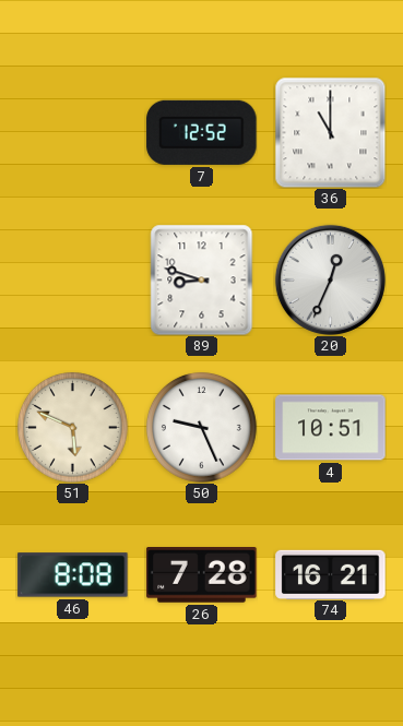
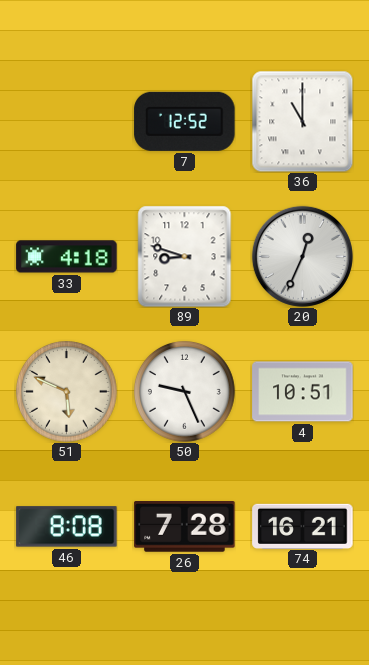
33: none -> 4:18 (67, 257)
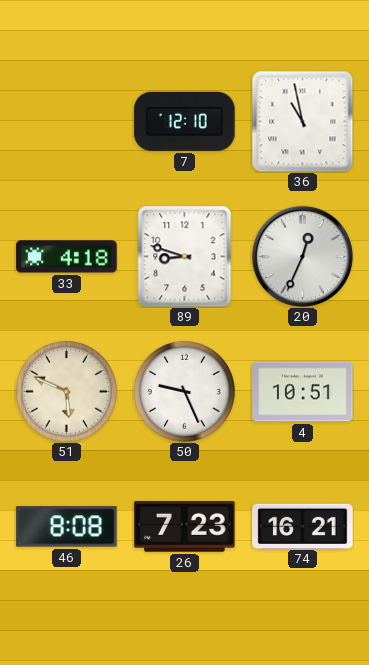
7: 12:52 -> 12:10 (185, 121)
36: 11:00 -> 10:58 (302, 121)
26: 7:28 -> 7:23 (185, 527)
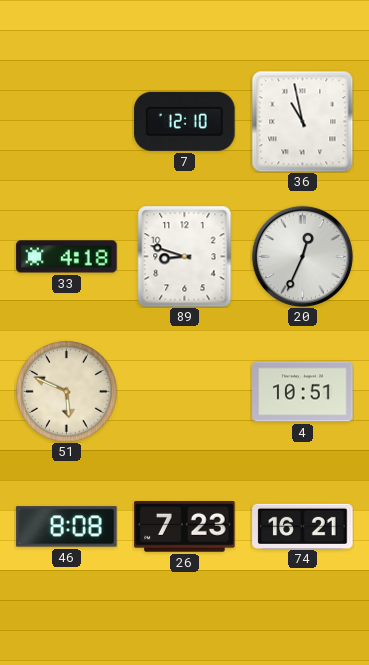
50: 9:26 -> none (184, 391)
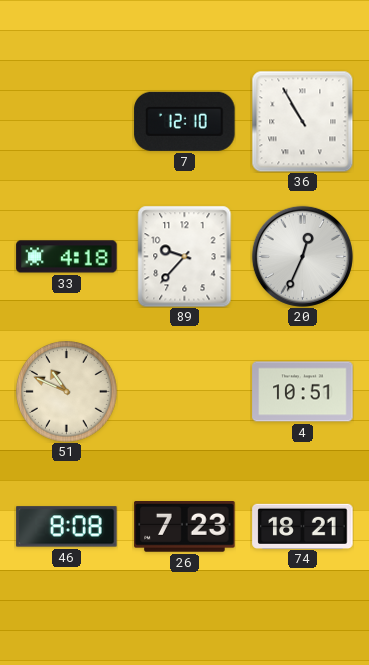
36: 10:58 -> 10:55 (302, 121)
89: 8:48 -> 9:37 (185, 256)
51: 5:49 -> 10:49 (66, 391)
74: 16:21 -> 18:21 (303, 526)
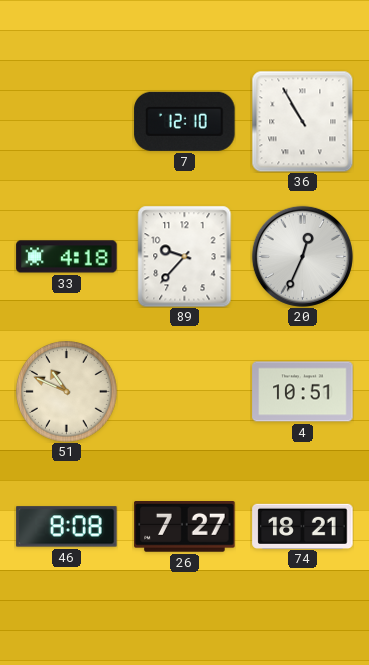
26: 7:23 -> 7:27 (185, 527)
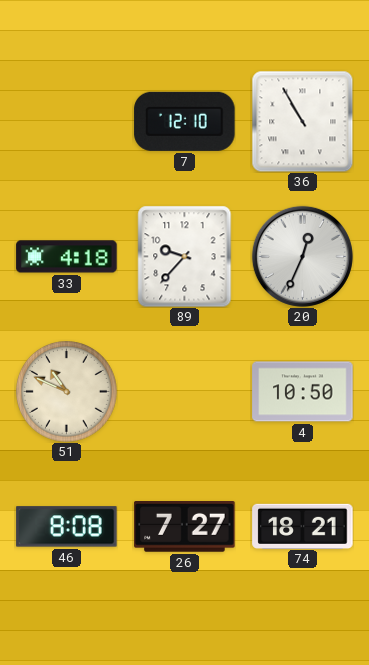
4: 10:51 -> 10:50 (303, 392)
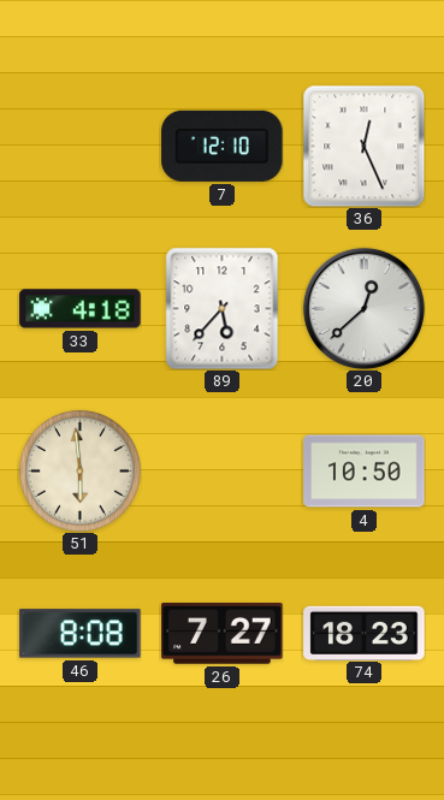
36: 10:55 -> 12:26 (363, 146)
89: 9:37 -> 5:37 (223, 308)
20: 12:34 -> 12:38 (363, 308)
51: 10:49 -> 5:59 (79, 470)
74: 18:21 -> 18:23 (365, 633)
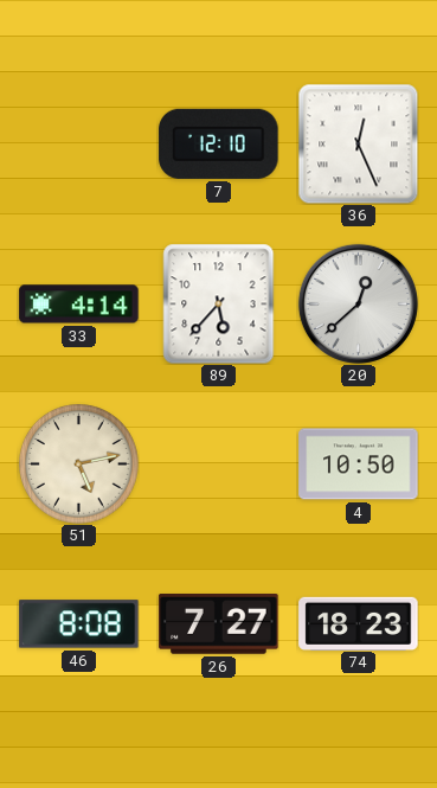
33: 4:18 -> 4:14 (79, 305)
51: 5:59 -> 5:13 (78, 463)
